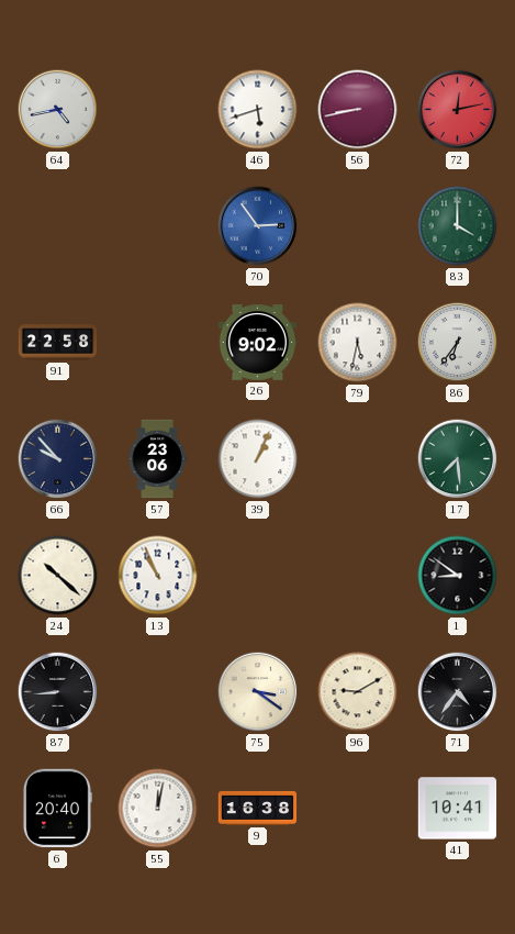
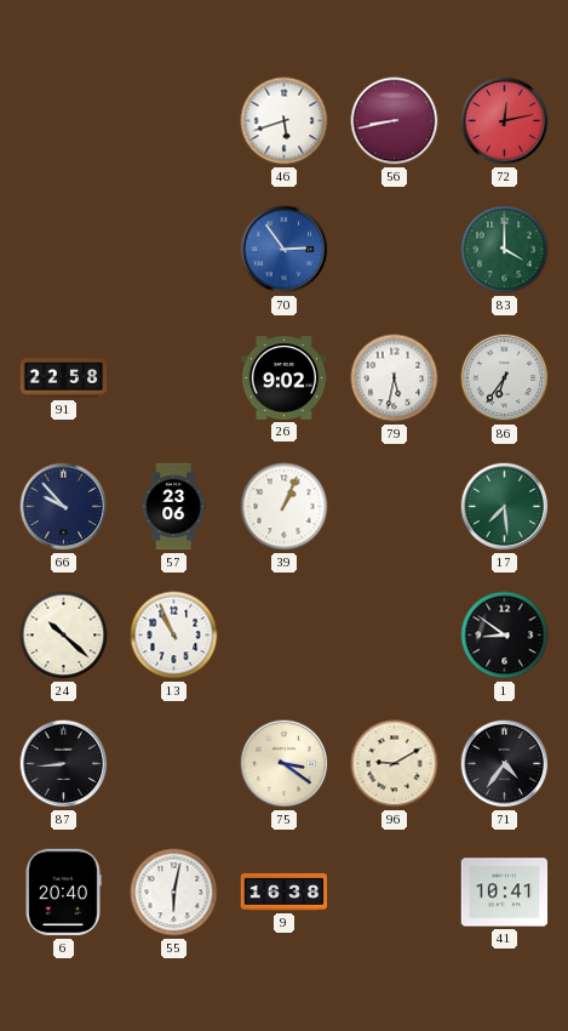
64: 4:43 -> none (58, 110)
55: 12:02 -> 6:02 (174, 893)
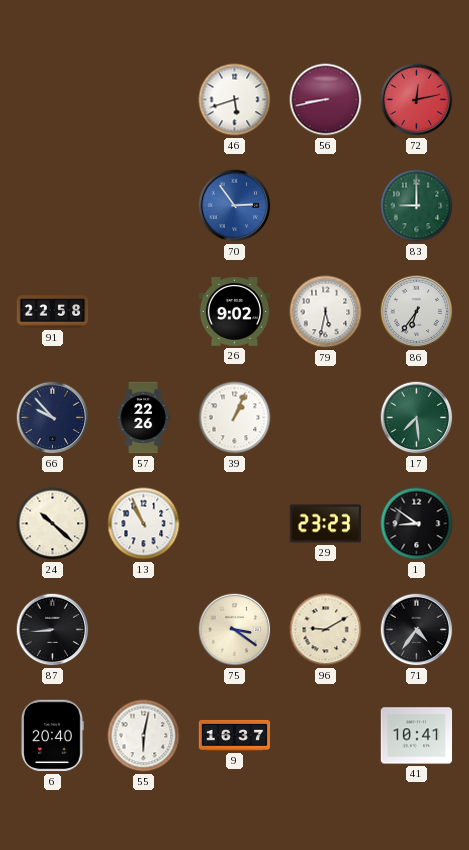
83: 4:00 -> 9:00 (417, 206)
57: 23:06 -> 22:26 (143, 418)
29: none -> 23:23 (326, 524)
9: 16:38 -> 16:37 (235, 735)
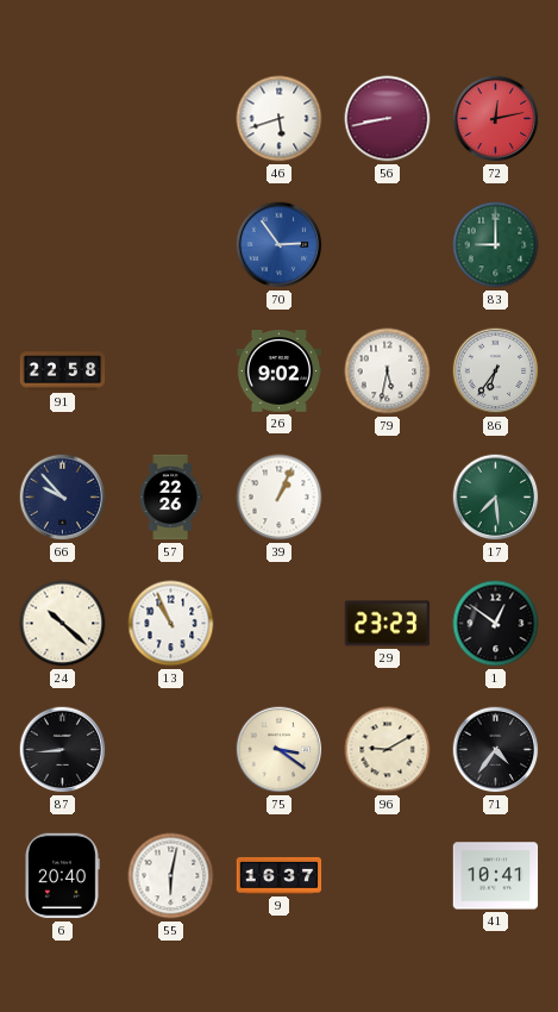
1: 8:51 -> 12:51 (496, 624)
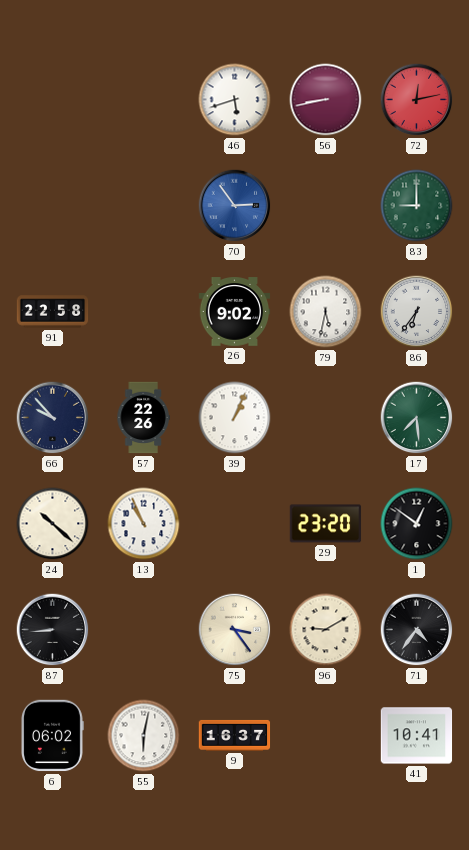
29: 23:23 -> 23:20 (326, 524)
75: 3:21 -> 3:24 (235, 630)
6: 20:40 -> 06:02 (52, 736)
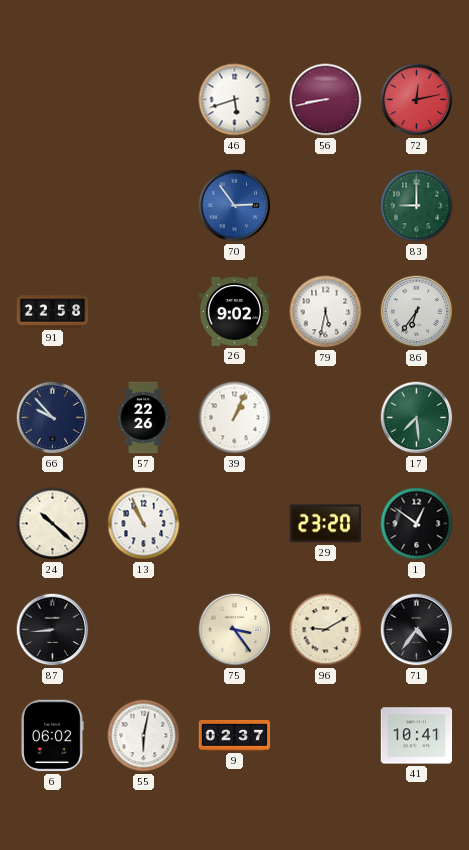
9: 16:37 -> 02:37 (235, 735)
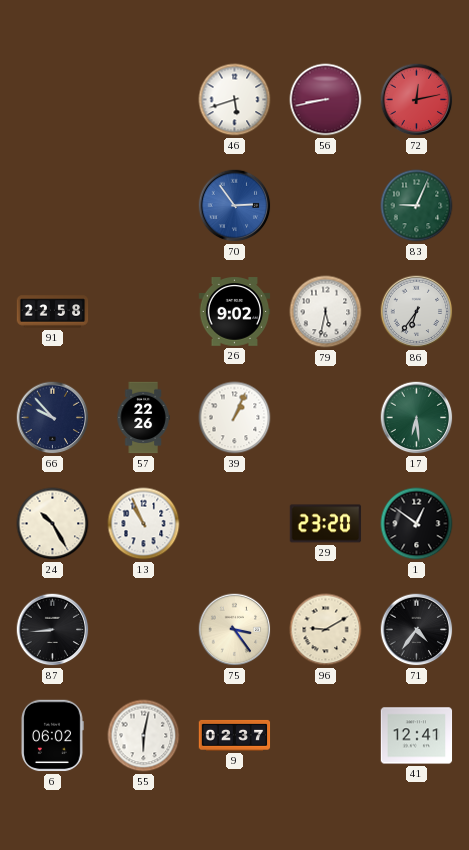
83: 9:00 -> 9:04 (417, 206)
17: 7:29 -> 6:29 (417, 418)
24: 10:22 -> 10:25 (53, 524)
41: 10:41 -> 12:41 (417, 736)
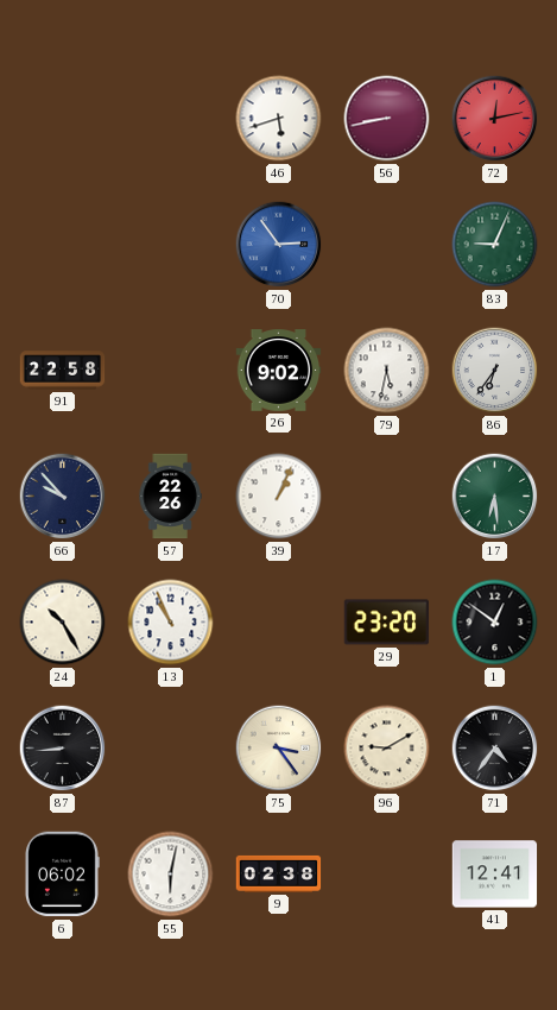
9: 02:37 -> 02:38 (279, 873)
